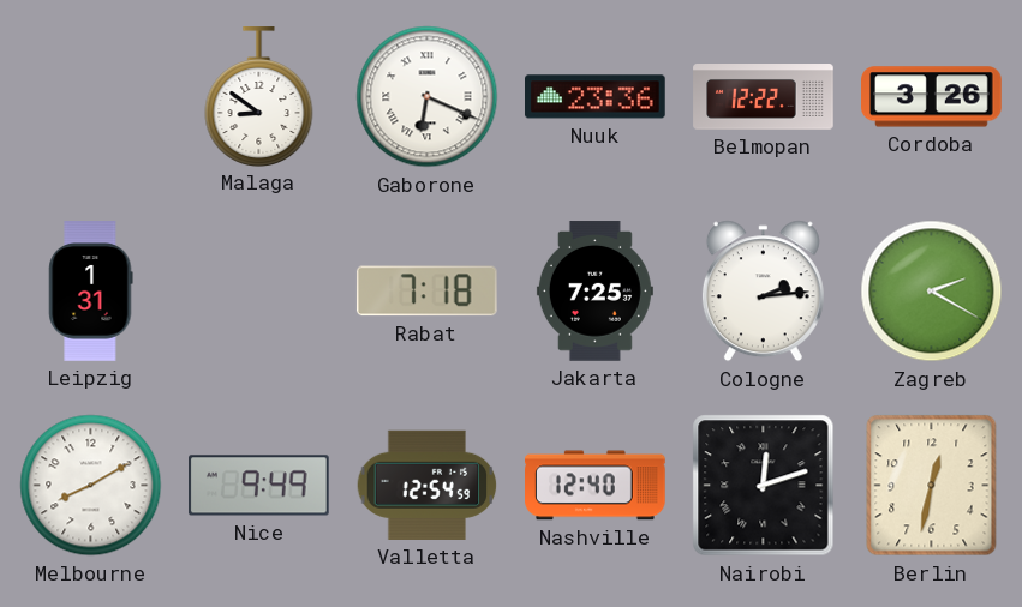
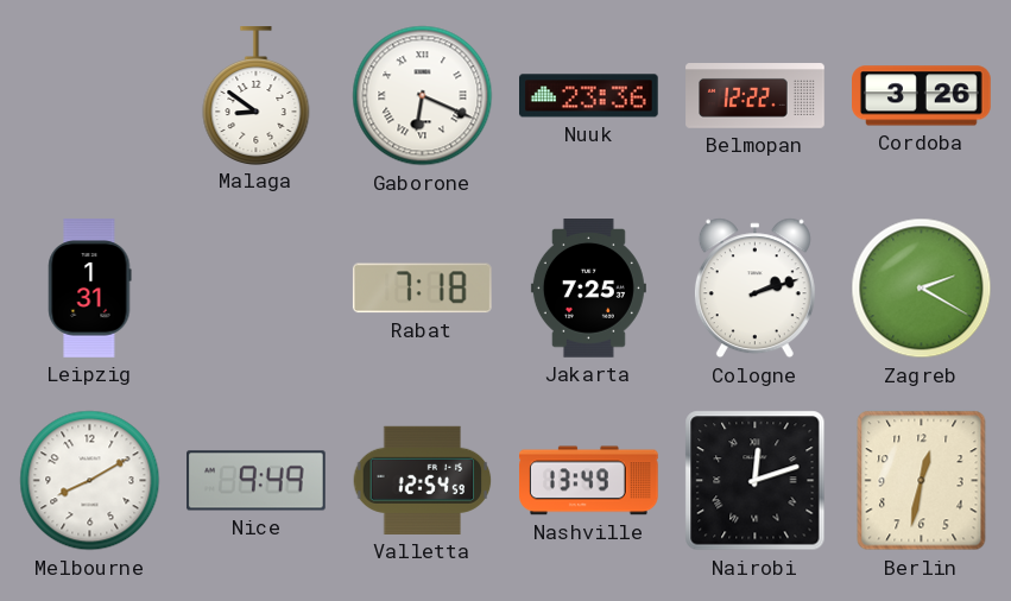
Cologne: 2:14 -> 2:12 (754, 289)
Nashville: 12:40 -> 13:49 (589, 481)
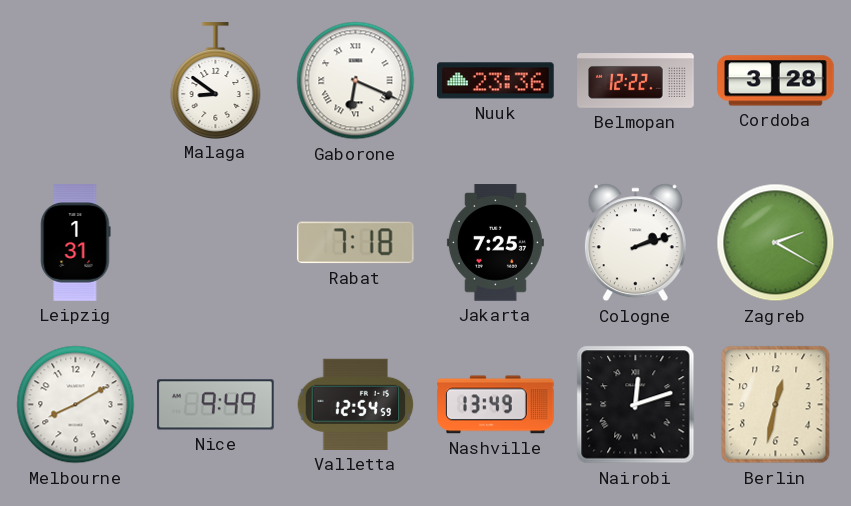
Cordoba: 3:26 -> 3:28 (776, 81)
